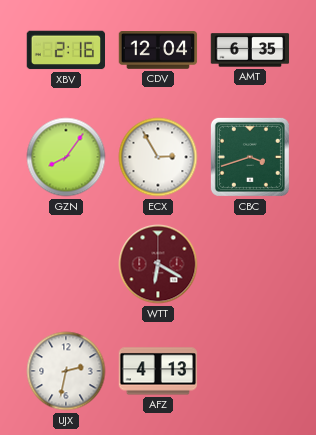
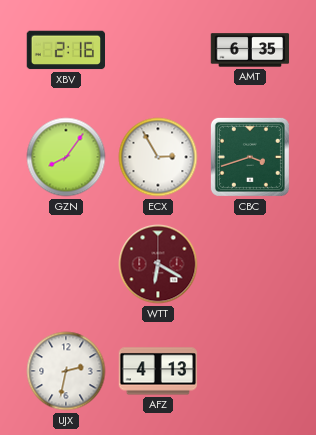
CDV: 12:04 -> none (158, 51)
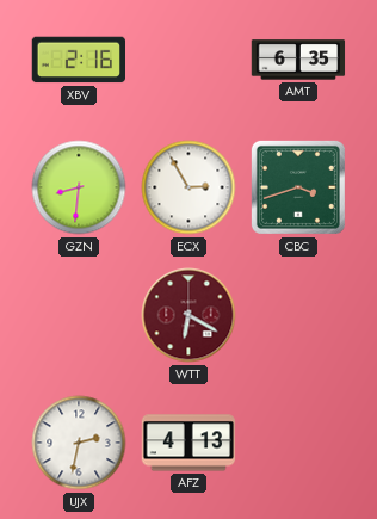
GZN: 8:06 -> 8:31 (79, 187)
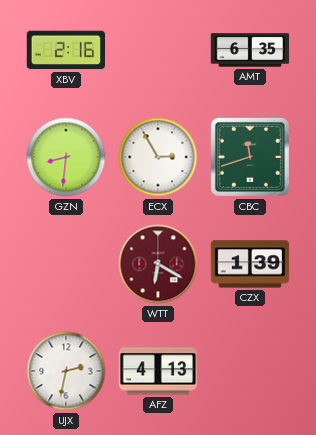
CBC: 3:42 -> 11:42 (250, 157)
CZX: none -> 1:39 (250, 264)
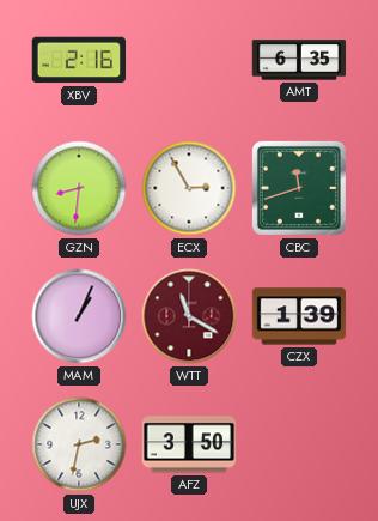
MAM: none -> 1:04 (79, 316)
WTT: 6:20 -> 11:20 (189, 316)
AFZ: 4:13 -> 3:50 (189, 444)
